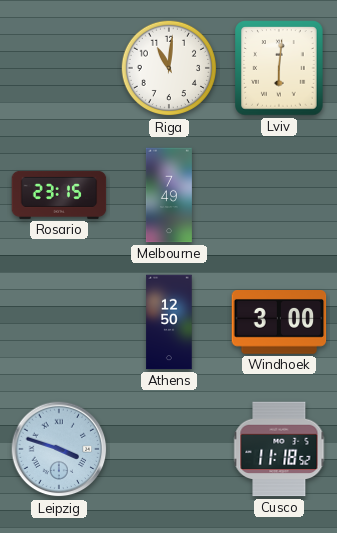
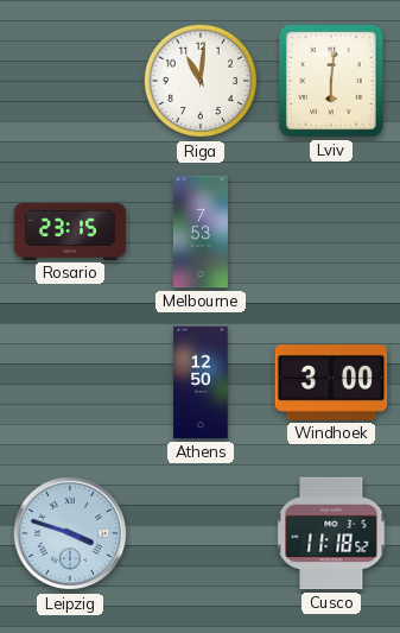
Melbourne: 7:49 -> 7:53 (201, 232)
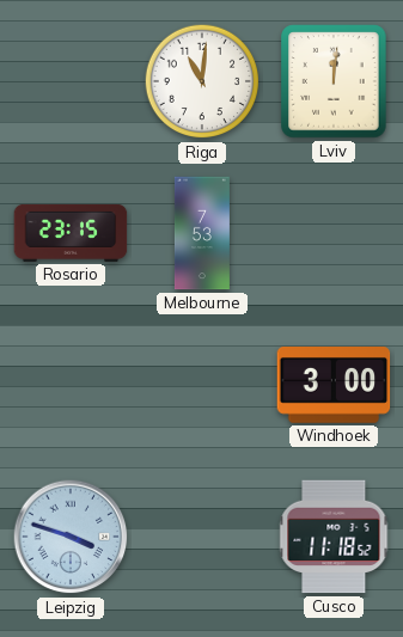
Lviv: 6:01 -> 12:01 (334, 81)
Athens: 12:50 -> none (201, 382)
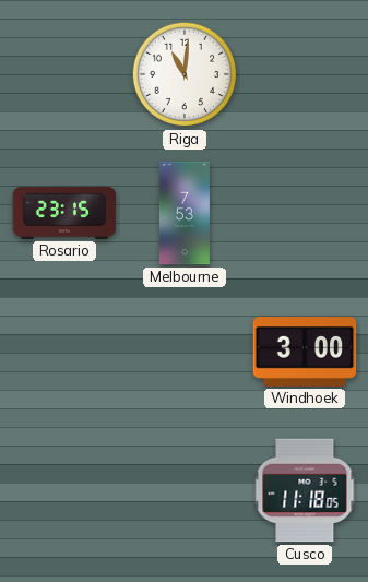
Lviv: 12:01 -> none (334, 81)
Leipzig: 3:48 -> none (71, 537)
Cusco: 11:18:52 -> 11:18:05 (305, 490)
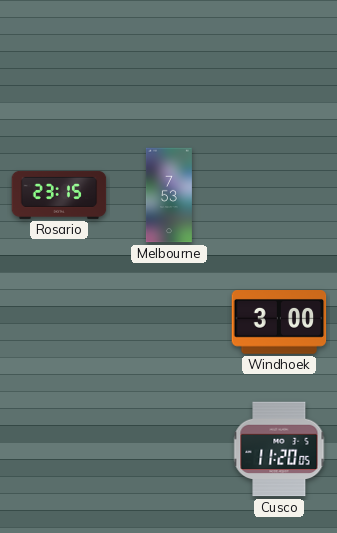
Riga: 11:01 -> none (185, 74)
Cusco: 11:18 -> 11:20 (279, 449)
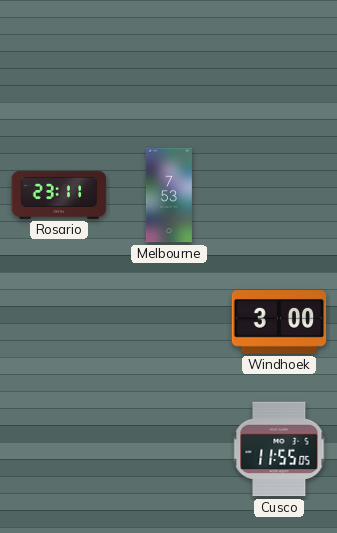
Rosario: 23:15 -> 23:11 (59, 195)
Cusco: 11:20 -> 11:55 (279, 449)
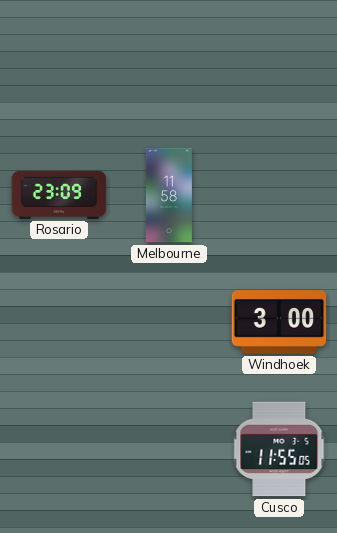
Rosario: 23:11 -> 23:09 (59, 195)
Melbourne: 7:53 -> 11:58 (169, 195)
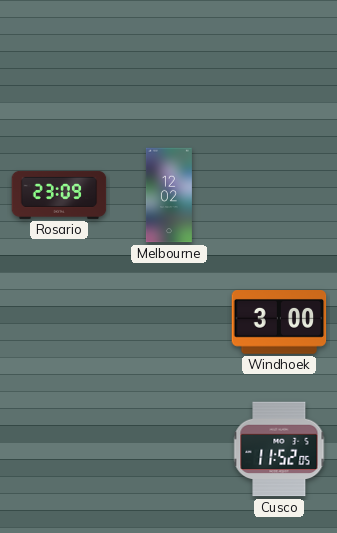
Melbourne: 11:58 -> 12:02 (169, 195)
Cusco: 11:55 -> 11:52 (279, 449)
